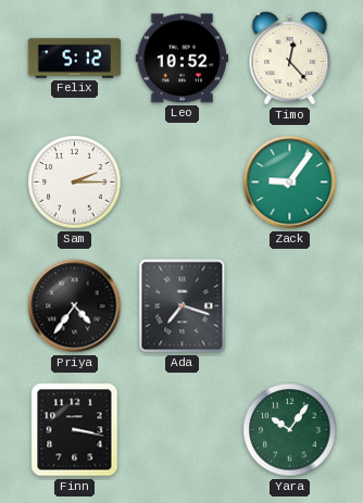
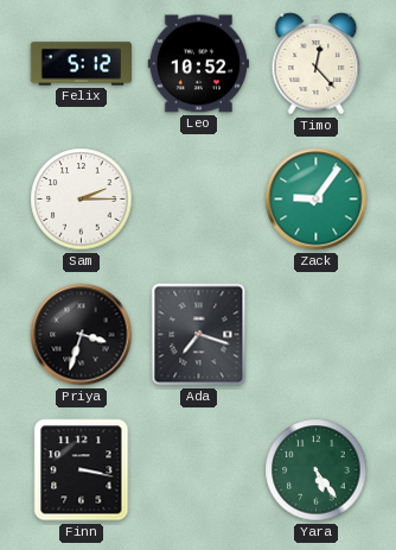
Priya: 4:36 -> 3:33 (82, 335)
Yara: 10:06 -> 5:24 (317, 470)
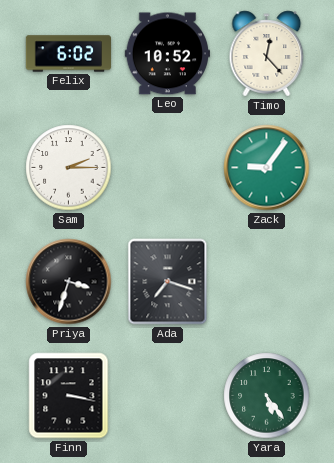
Felix: 5:12 -> 6:02 (69, 54)
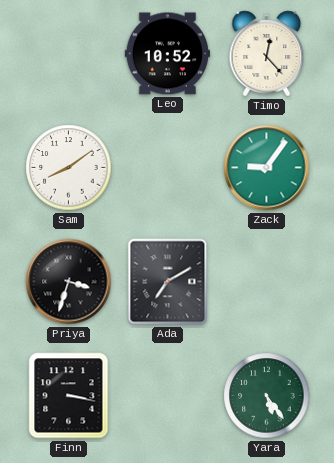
Felix: 6:02 -> none (69, 54)
Sam: 2:15 -> 8:09 (69, 168)
Ada: 7:18 -> 7:10 (168, 282)
